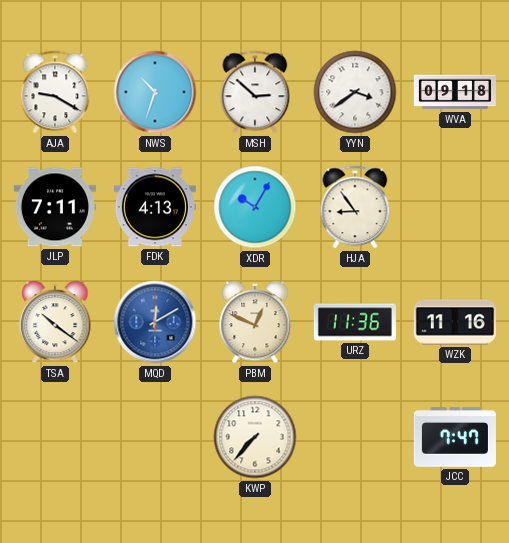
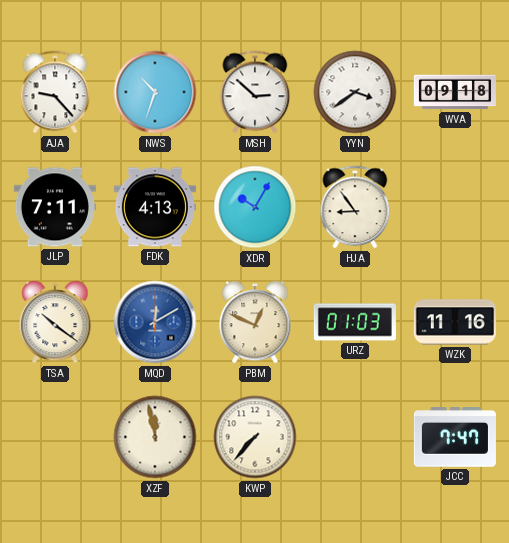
AJA: 9:20 -> 9:23 (55, 92)
URZ: 11:36 -> 01:03 (355, 322)
XZF: none -> 11:58 (155, 437)
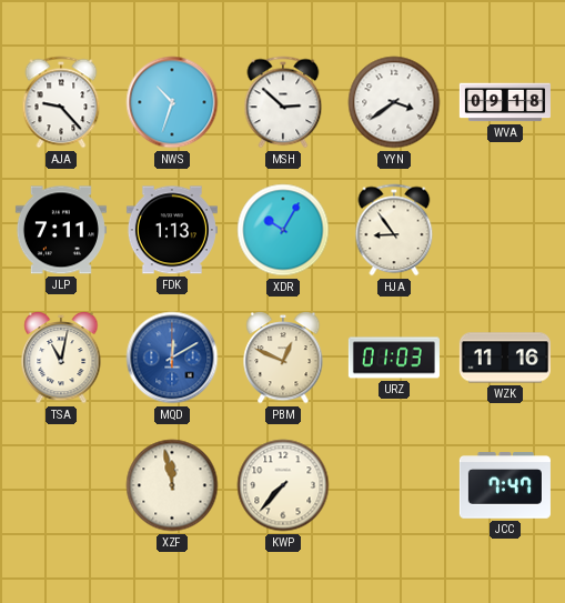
FDK: 4:13 -> 1:13 (172, 230)
TSA: 10:21 -> 11:02 (61, 358)
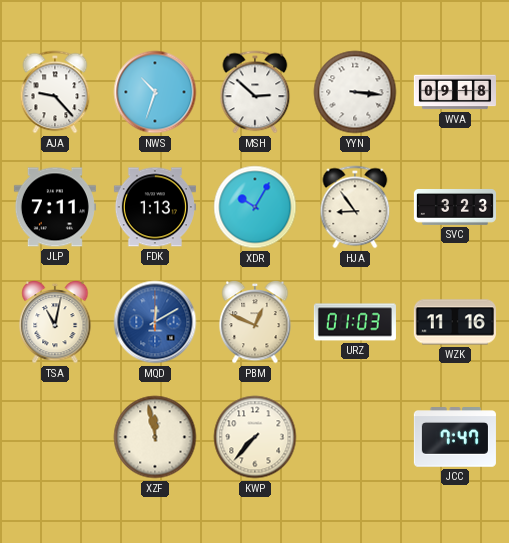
YYN: 3:39 -> 3:16 (355, 92)
SVC: none -> 3:23 (455, 208)
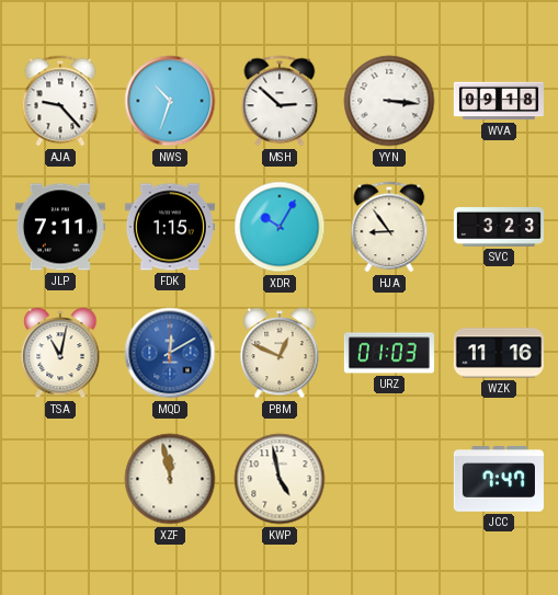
FDK: 1:13 -> 1:15 (170, 227)
KWP: 7:37 -> 4:58 (280, 479)
